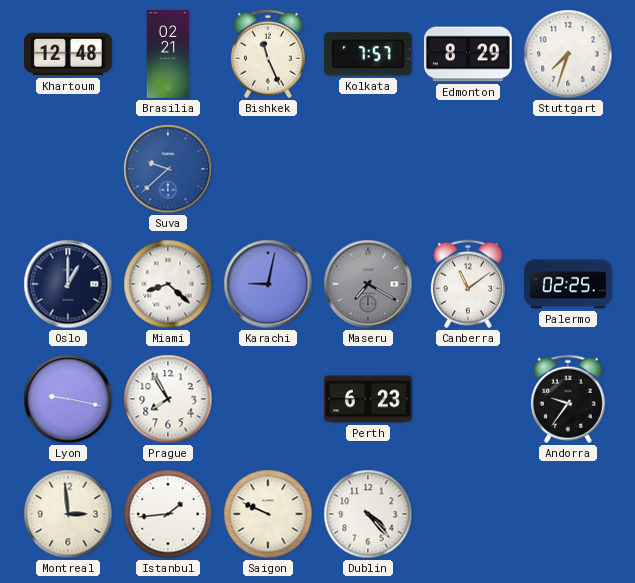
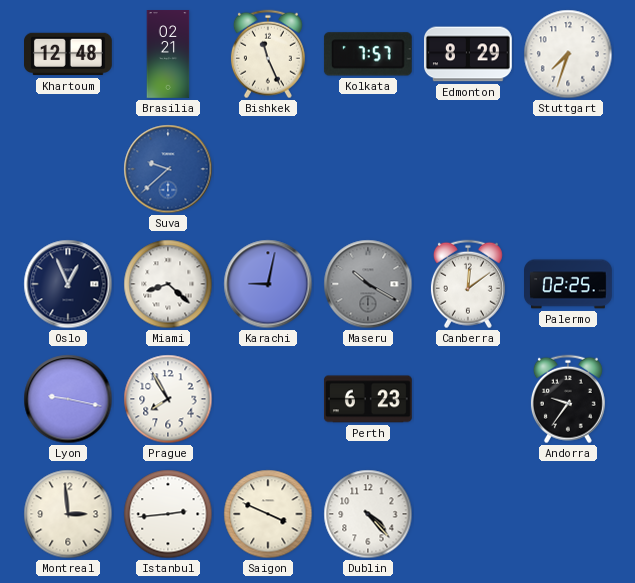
Oslo: 1:00 -> 12:56 (68, 284)
Maseru: 7:20 -> 10:20 (368, 284)
Canberra: 11:09 -> 12:09 (468, 284)
Istanbul: 1:44 -> 2:44 (168, 514)
Saigon: 9:49 -> 3:49 (268, 514)
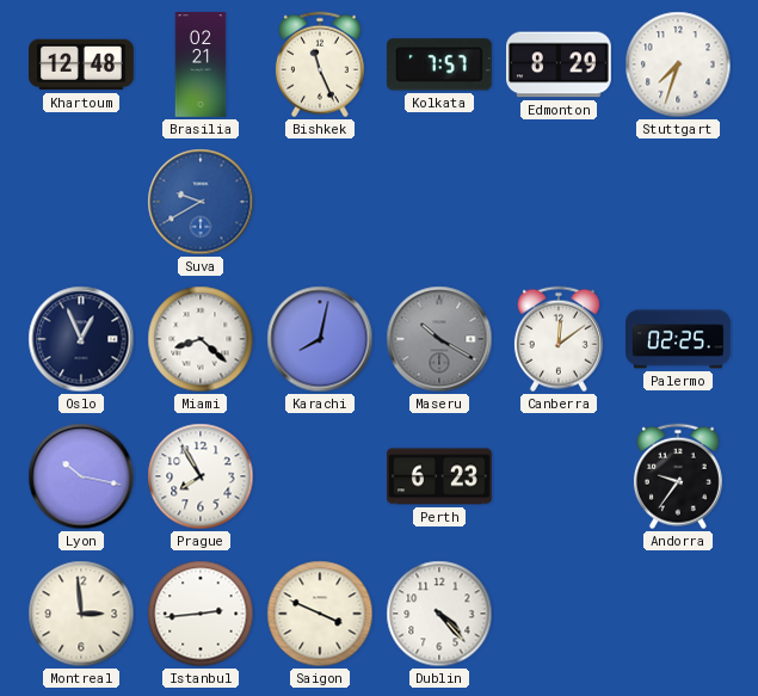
Suva: 9:38 -> 9:40 (201, 202)
Karachi: 9:02 -> 8:02 (320, 339)
Lyon: 9:17 -> 10:17 (81, 476)
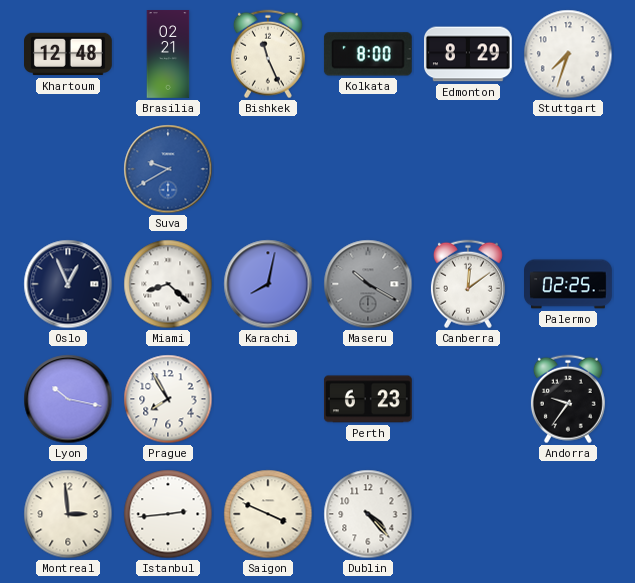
Kolkata: 7:57 -> 8:00 (368, 54)
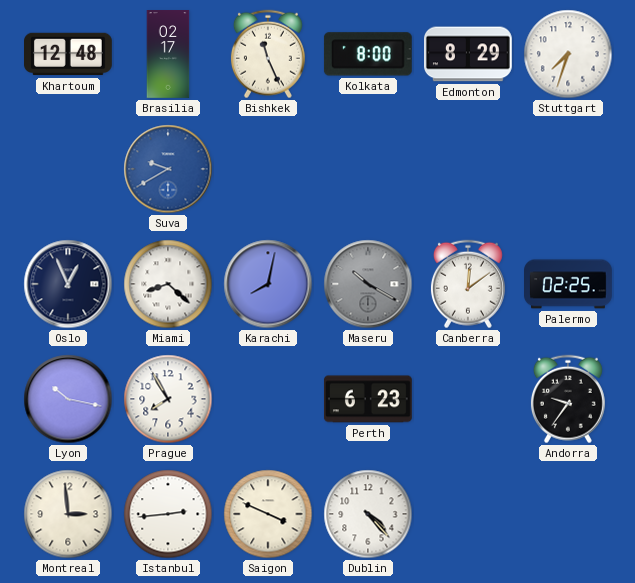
Brasilia: 02:21 -> 02:17 (168, 54)
